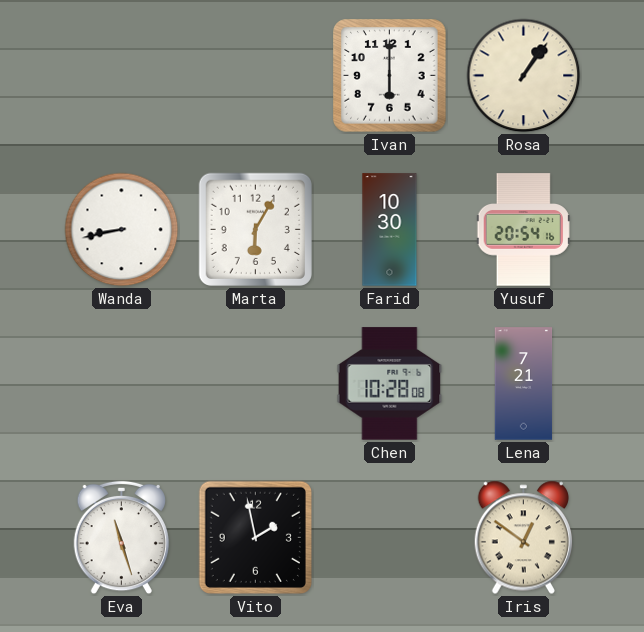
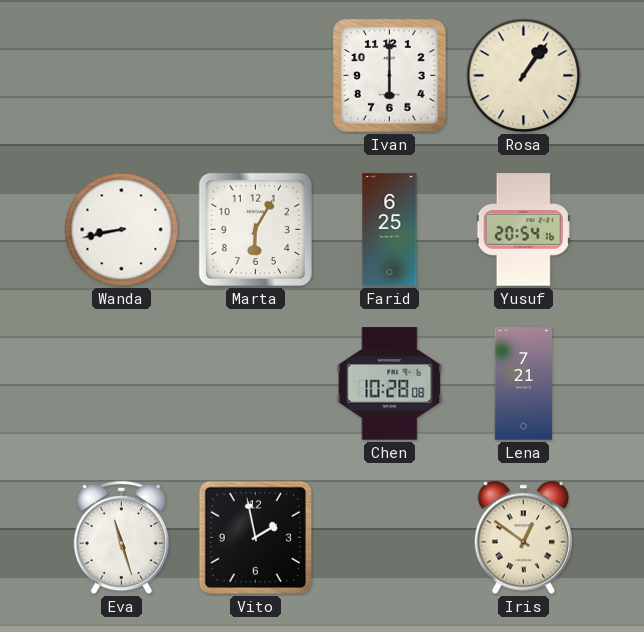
Farid: 10:30 -> 6:25 (390, 230)
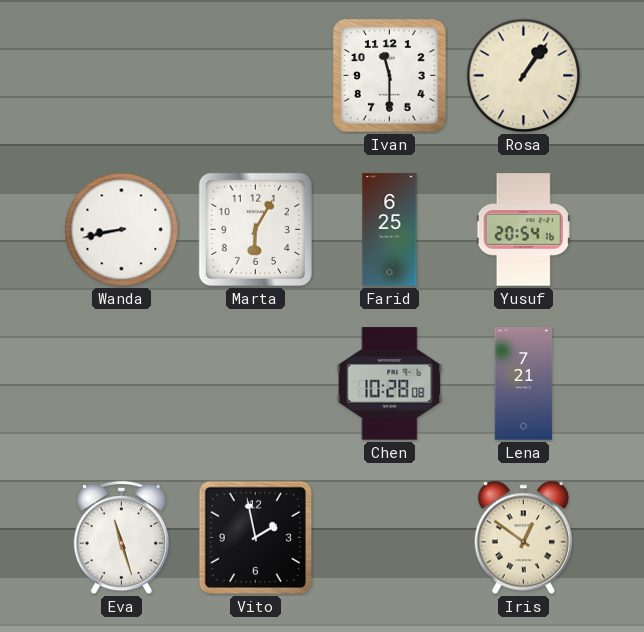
Ivan: 6:00 -> 11:30 (390, 76)
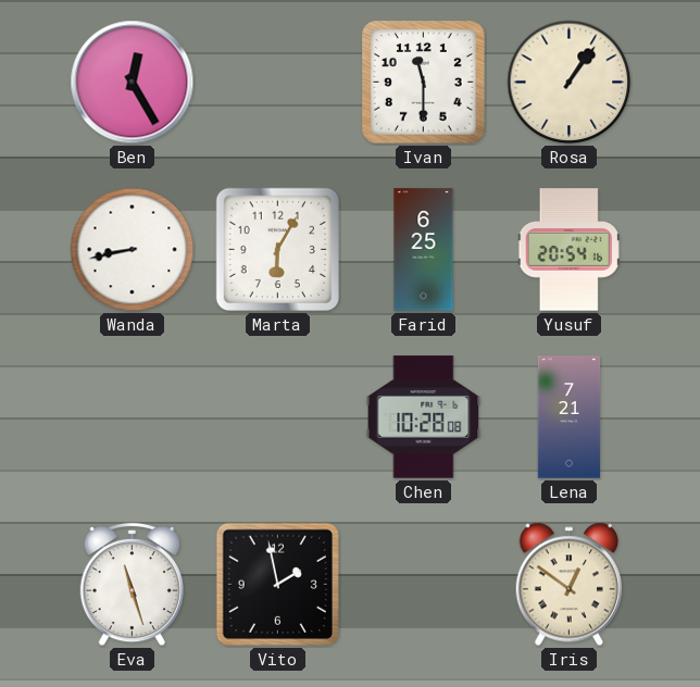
Ben: none -> 12:25 (133, 83)
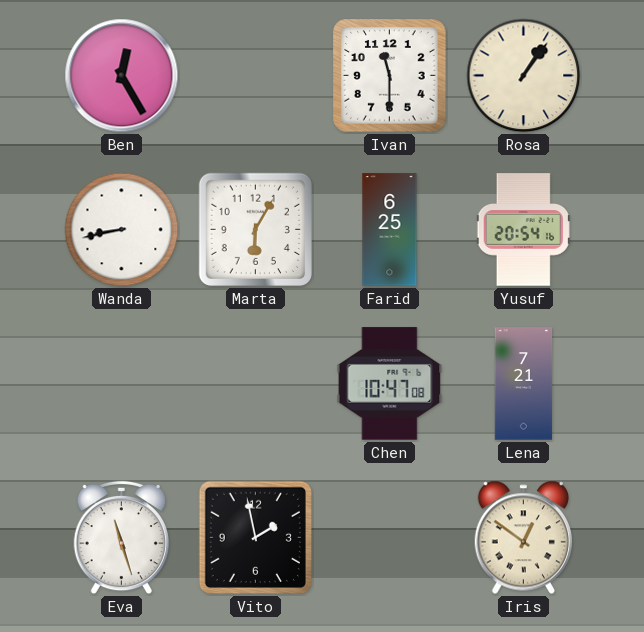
Chen: 10:28 -> 10:47 (390, 384)
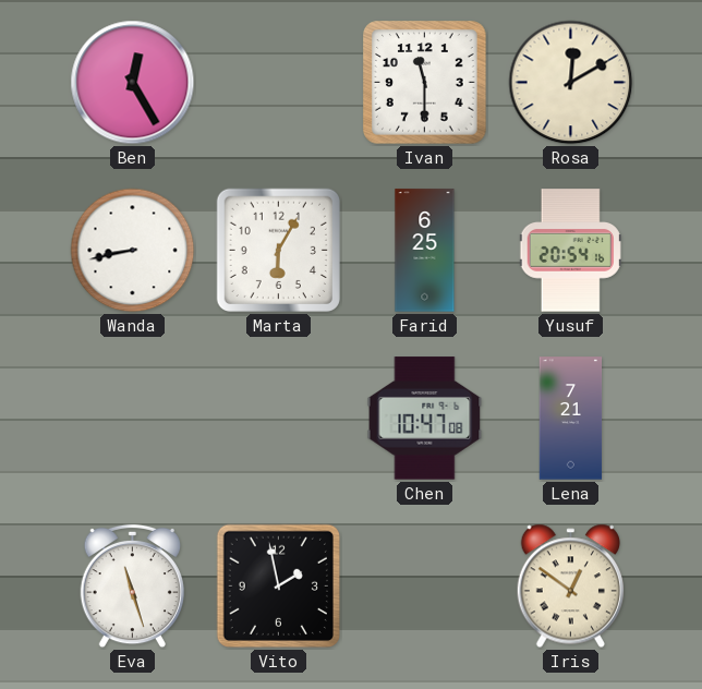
Rosa: 1:06 -> 12:10 (571, 83)
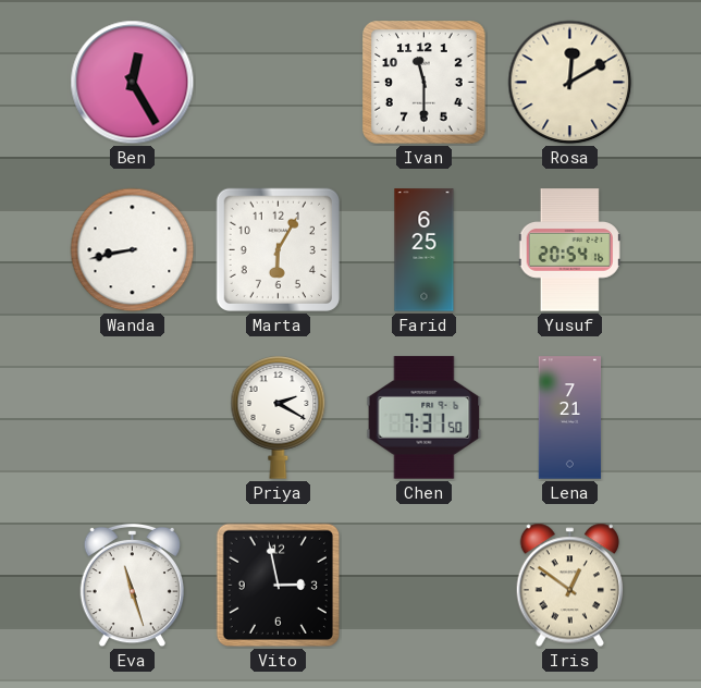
Priya: none -> 2:20 (279, 418)
Chen: 10:47 -> 7:31 (425, 418)
Vito: 1:58 -> 2:58 (278, 585)
